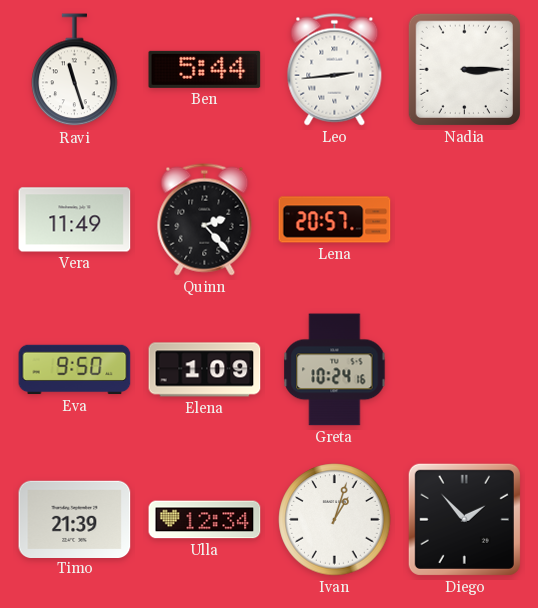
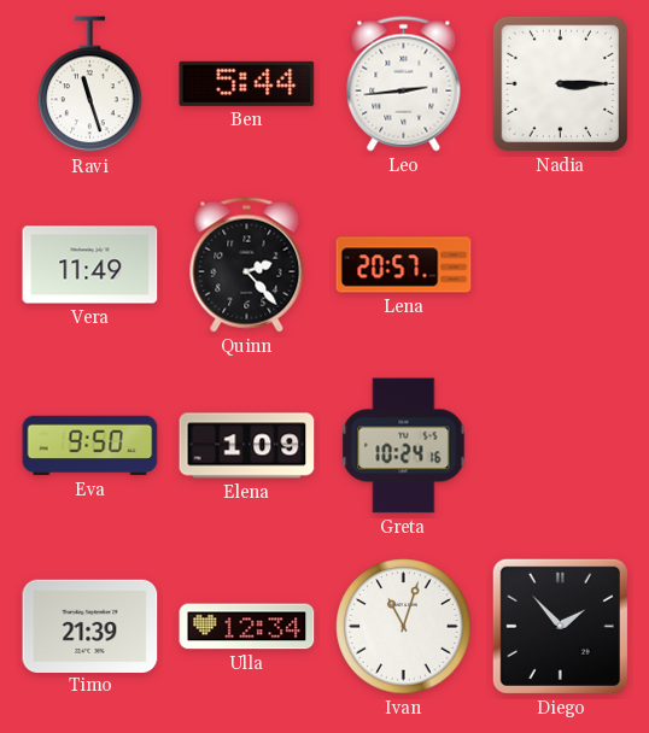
Ivan: 1:03 -> 11:03 (404, 627)
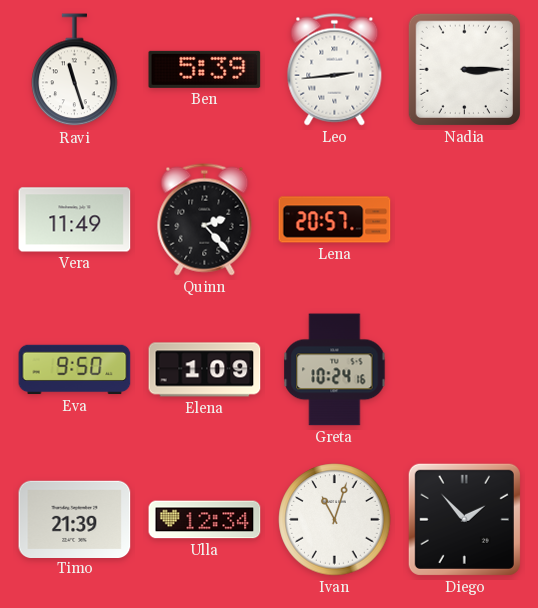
Ben: 5:44 -> 5:39 (205, 69)
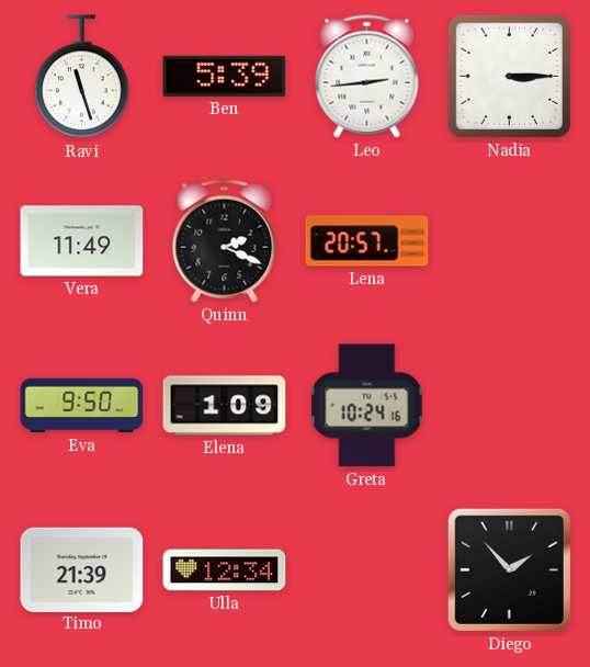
Quinn: 2:23 -> 2:19 (225, 241)
Ivan: 11:03 -> none (335, 520)
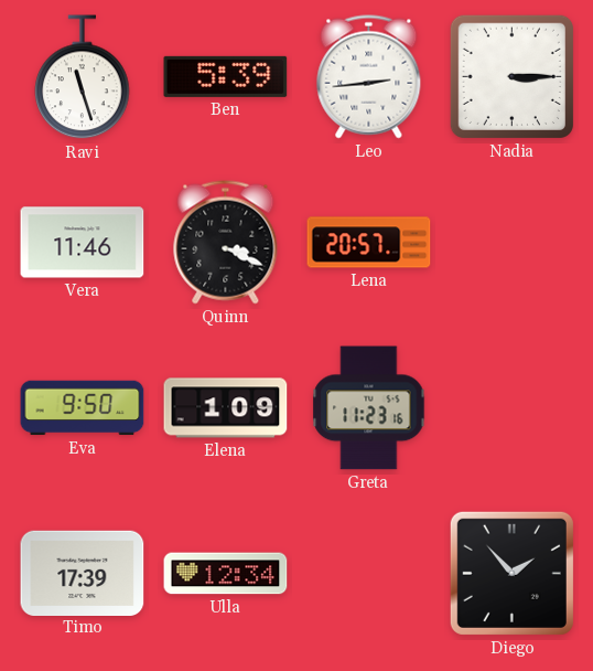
Vera: 11:49 -> 11:46 (83, 243)
Quinn: 2:19 -> 3:19 (226, 243)
Greta: 10:24 -> 11:23 (369, 408)
Timo: 21:39 -> 17:39 (83, 573)
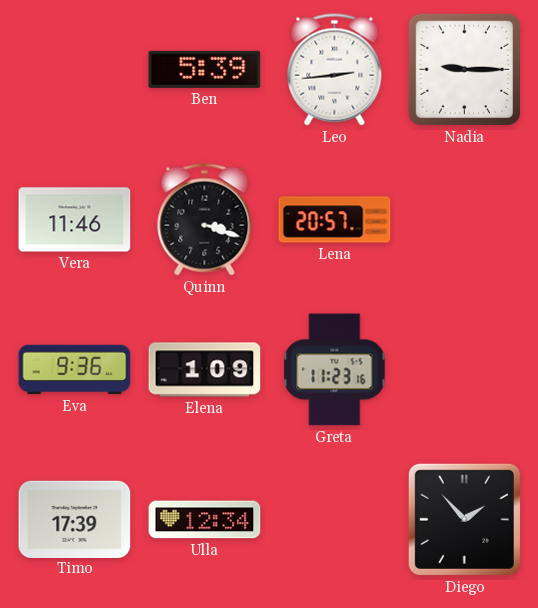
Ravi: 11:27 -> none (83, 77)
Nadia: 3:15 -> 9:15 (464, 69)
Quinn: 3:19 -> 3:18 (205, 220)
Eva: 9:50 -> 9:36 (75, 370)
